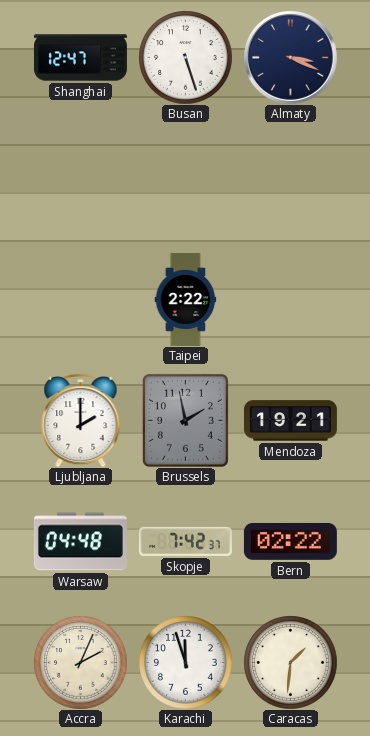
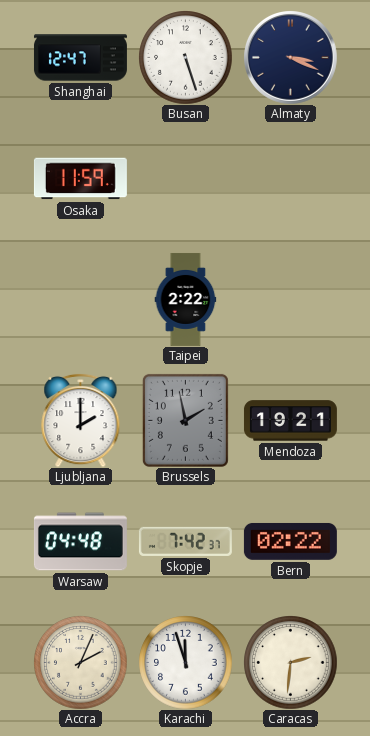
Osaka: none -> 11:59 (80, 179)
Caracas: 1:31 -> 2:31 (290, 662)
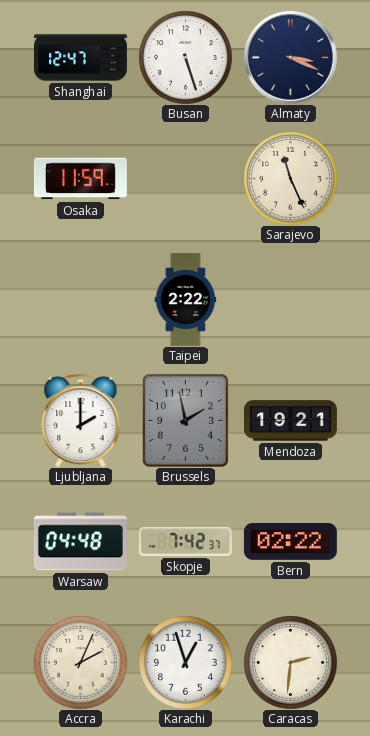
Sarajevo: none -> 11:26 (290, 178)
Karachi: 11:57 -> 12:57 (185, 662)
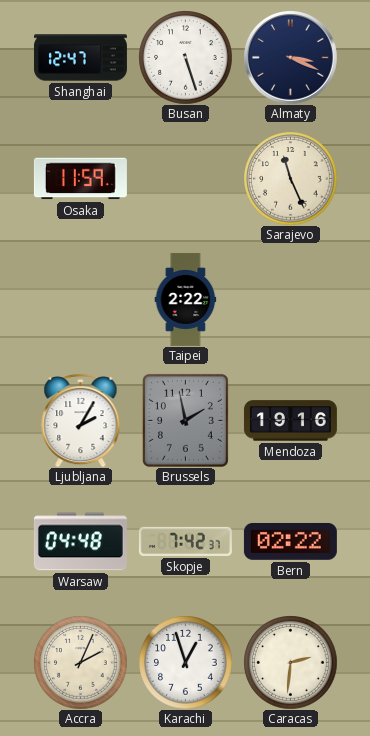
Ljubljana: 2:00 -> 2:05 (81, 420)
Mendoza: 19:21 -> 19:16 (290, 421)
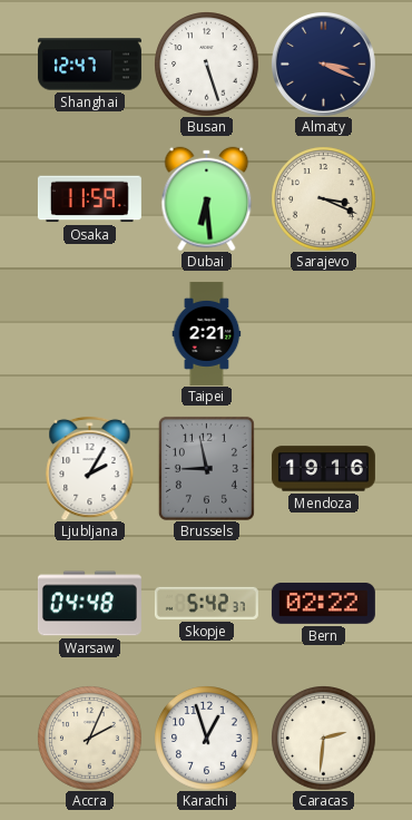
Dubai: none -> 6:29 (207, 198)
Sarajevo: 11:26 -> 3:19 (323, 198)
Taipei: 2:22 -> 2:21 (207, 333)
Brussels: 1:58 -> 8:58 (206, 468)
Skopje: 7:42 -> 5:42 (206, 603)
